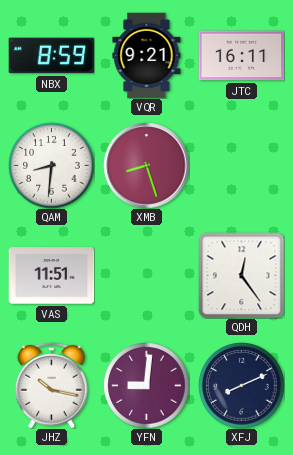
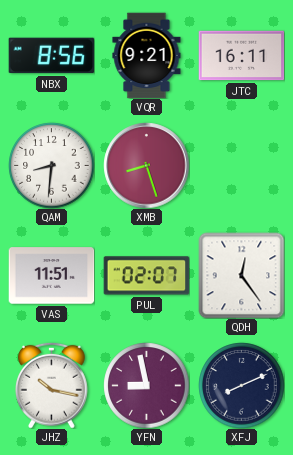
NBX: 8:59 -> 8:56 (51, 56)
PUL: none -> 02:07 (146, 276)
YFN: 9:01 -> 8:58 (146, 385)
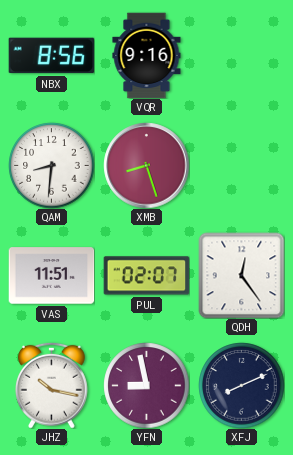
VQR: 9:21 -> 9:16 (147, 55)
JTC: 16:11 -> none (241, 56)
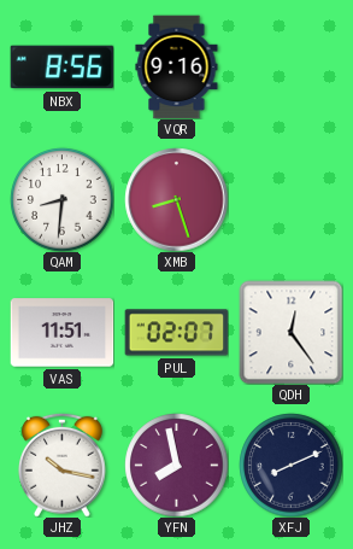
YFN: 8:58 -> 7:58 (176, 465)
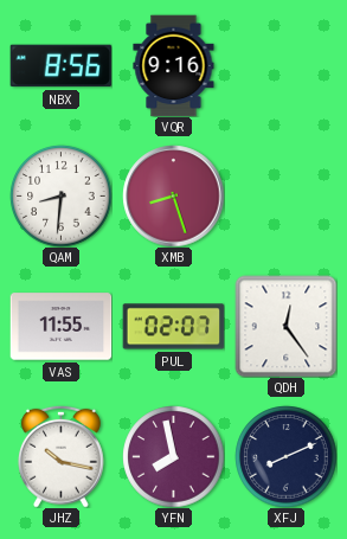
VAS: 11:51 -> 11:55 (60, 327)
